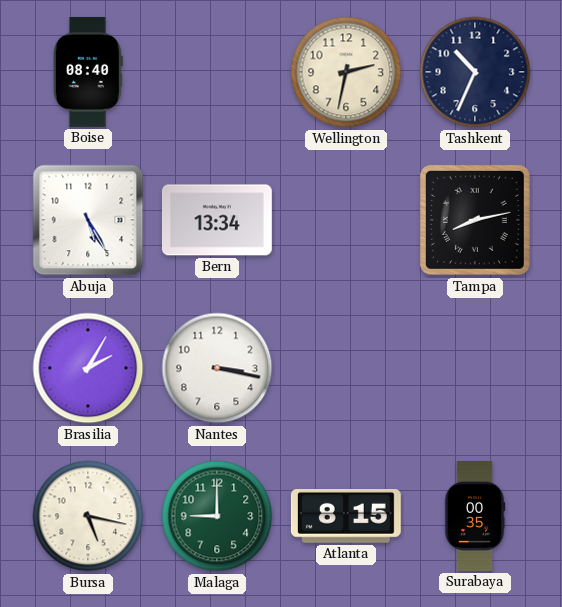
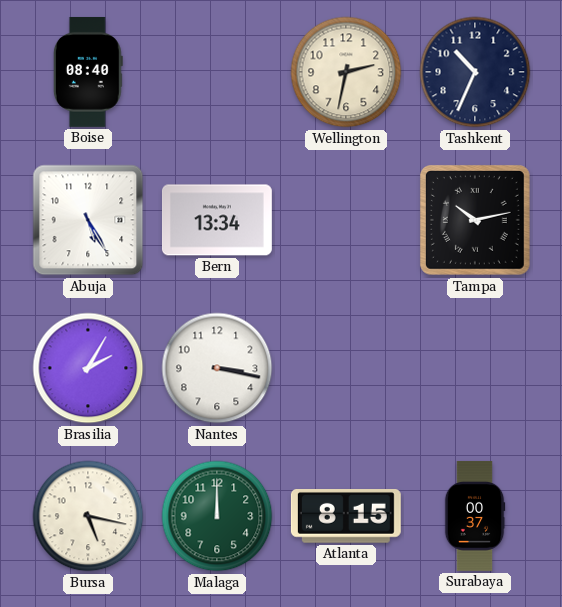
Tampa: 8:13 -> 10:13 (475, 220)
Malaga: 9:00 -> 12:00 (217, 516)
Surabaya: 00:35 -> 00:37 (475, 516)
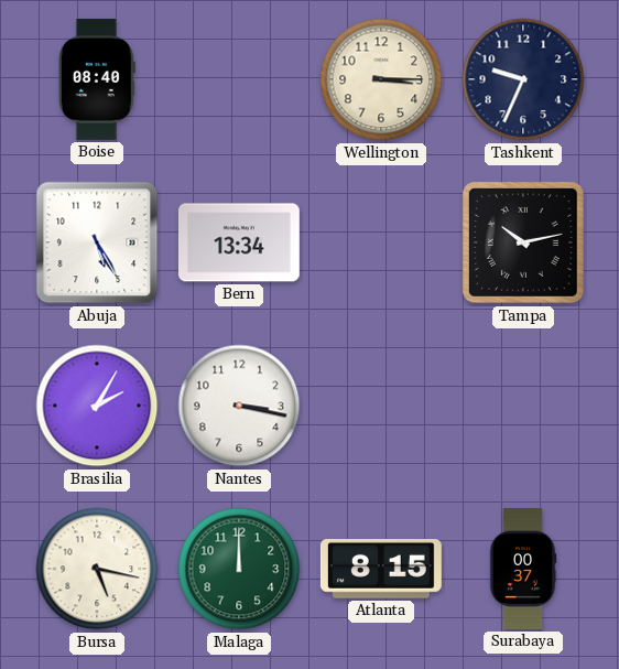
Wellington: 2:32 -> 3:15 (381, 79)
Tashkent: 10:34 -> 9:34 (523, 79)
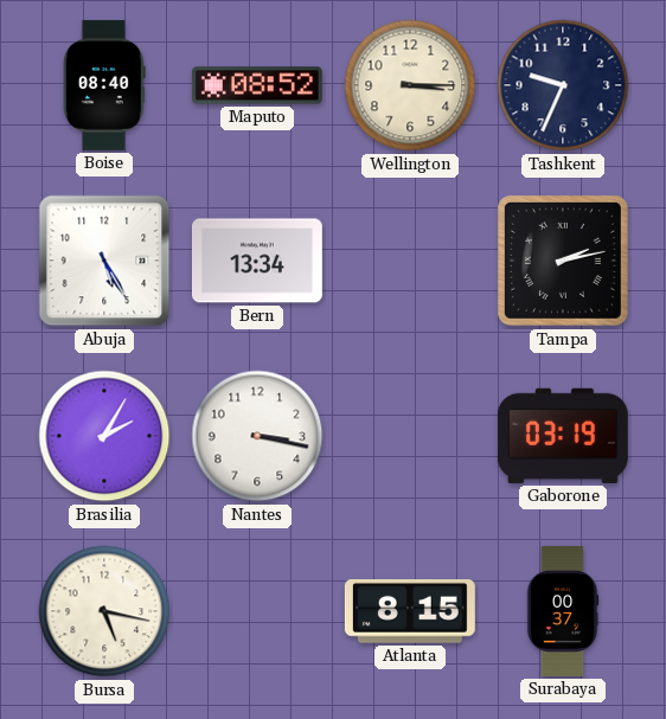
Maputo: none -> 08:52 (257, 85)
Tampa: 10:13 -> 2:13 (563, 261)
Gaborone: none -> 03:19 (563, 436)
Malaga: 12:00 -> none (239, 569)
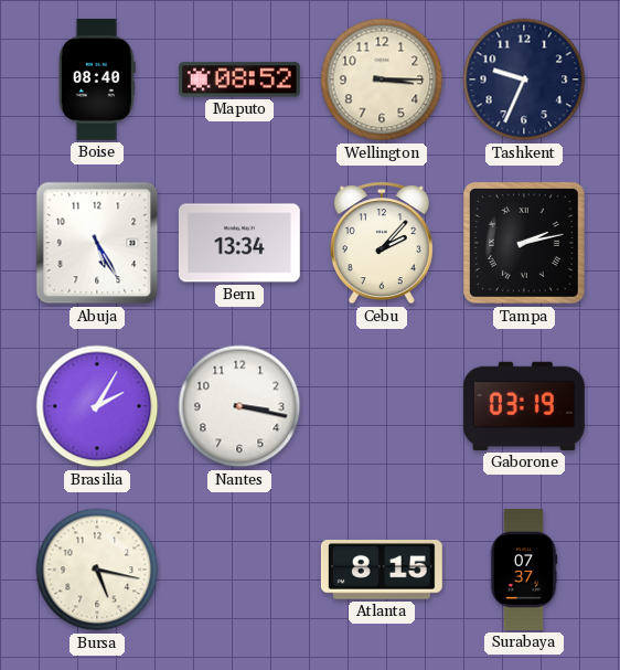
Cebu: none -> 2:07 (382, 243)
Surabaya: 00:37 -> 07:37 (524, 570)
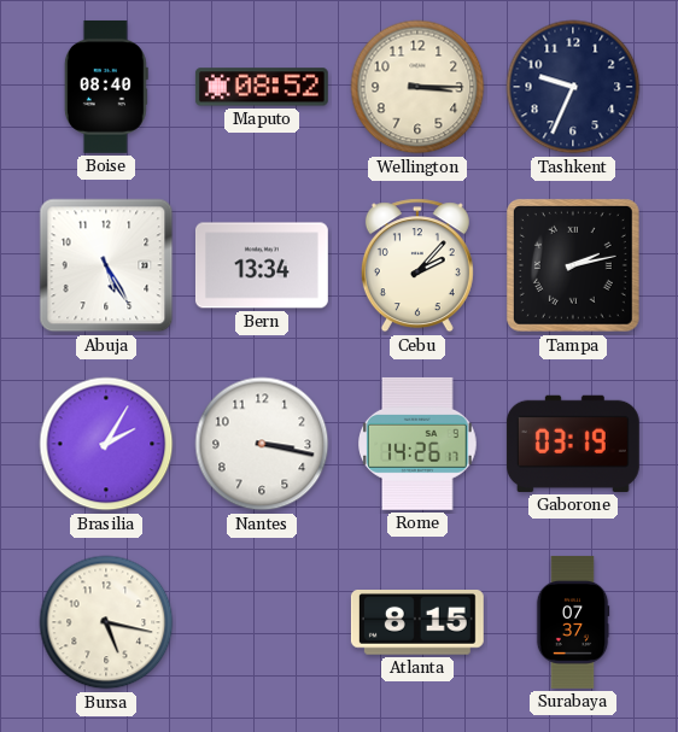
Rome: none -> 14:26 (419, 444)
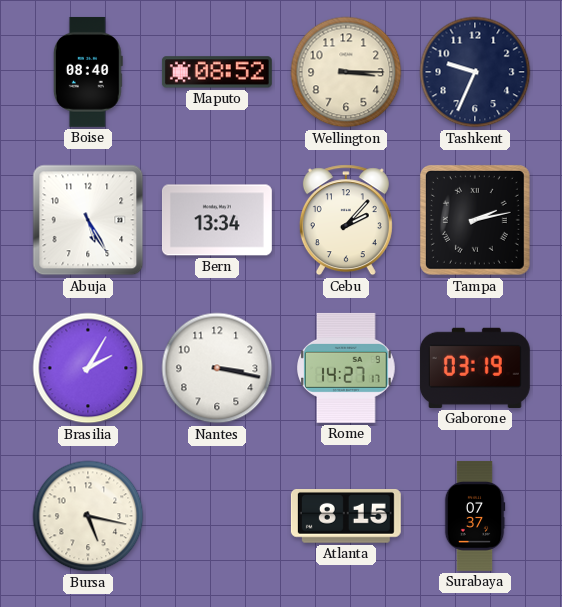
Rome: 14:26 -> 14:27 (347, 368)
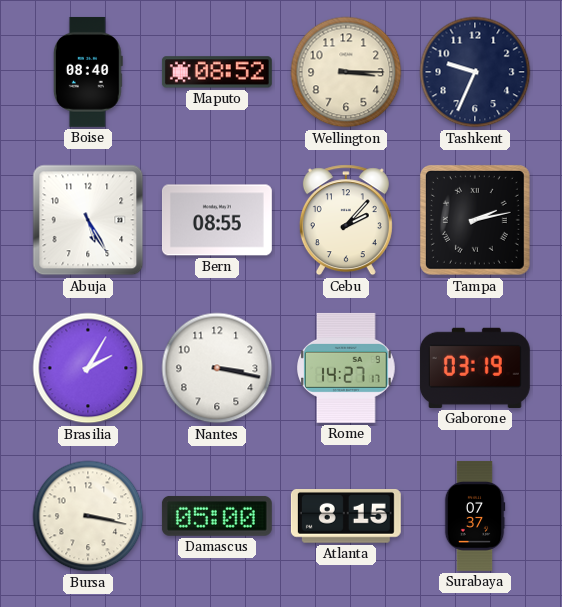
Bern: 13:34 -> 08:55 (217, 220)
Bursa: 5:17 -> 3:17 (88, 516)
Damascus: none -> 05:00 (217, 516)
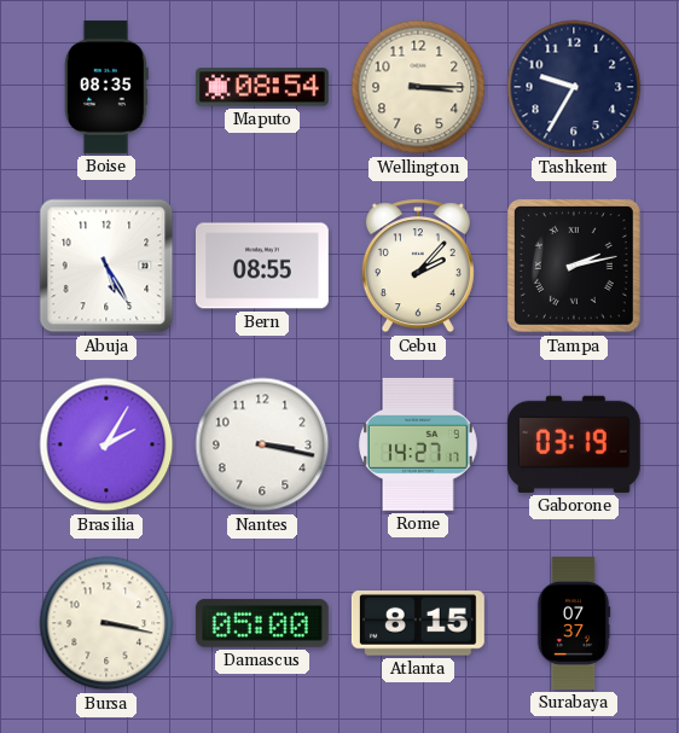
Boise: 08:40 -> 08:35 (106, 87)
Maputo: 08:52 -> 08:54 (262, 87)
Tashkent: 9:34 -> 9:35 (574, 87)
